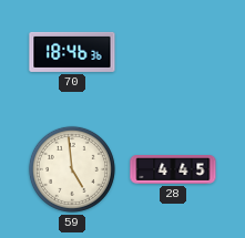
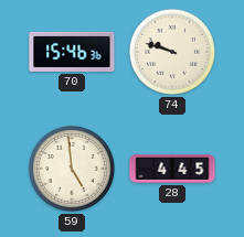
70: 18:46 -> 15:46 (72, 52)
74: none -> 9:48 (172, 52)
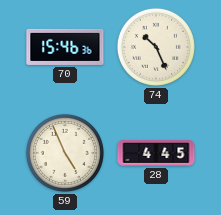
74: 9:48 -> 10:26 (156, 47)
59: 4:59 -> 4:56 (65, 153)
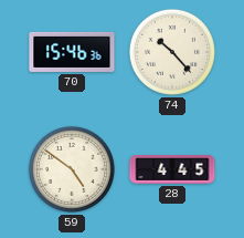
74: 10:26 -> 10:23 (172, 52)
59: 4:56 -> 4:51 (72, 169)
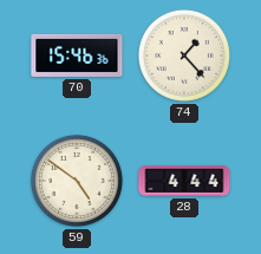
74: 10:23 -> 1:23 (184, 56)
28: 4:45 -> 4:44 (184, 182)
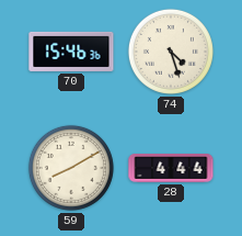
74: 1:23 -> 4:27 (171, 52)
59: 4:51 -> 8:10 (71, 168)
